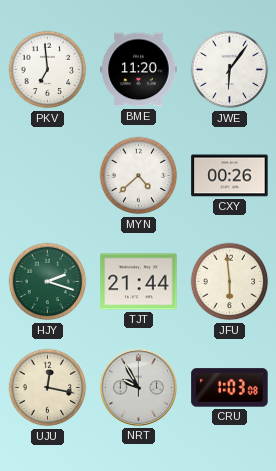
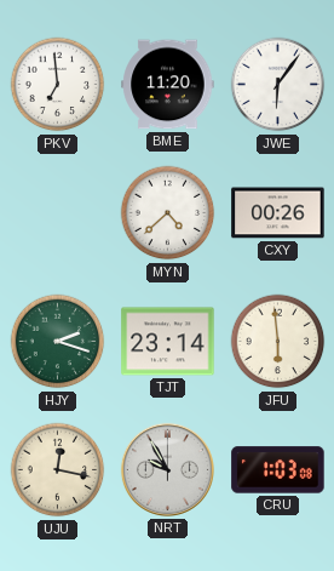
TJT: 21:44 -> 23:14 (168, 342)
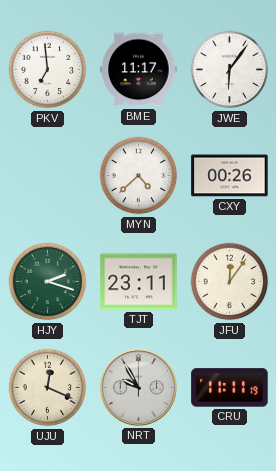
BME: 11:20 -> 11:17 (139, 70)
TJT: 23:14 -> 23:11 (139, 282)
JFU: 5:59 -> 12:06 (230, 282)
UJU: 12:17 -> 12:19 (48, 388)
CRU: 1:03 -> 11:11 (230, 388)
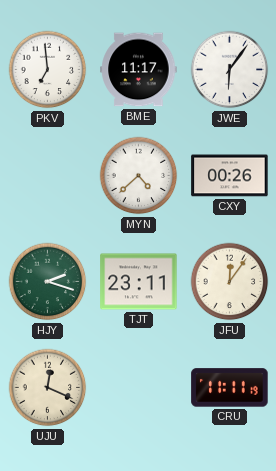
NRT: 9:55 -> none (138, 387)
